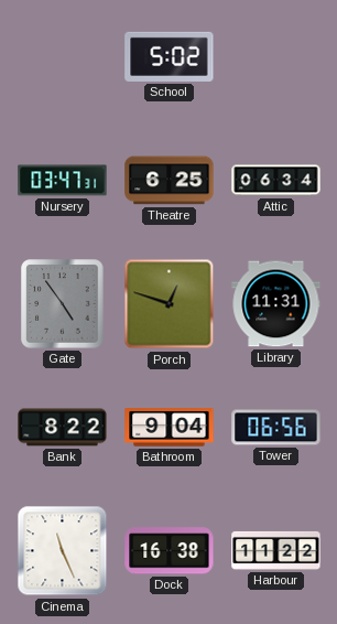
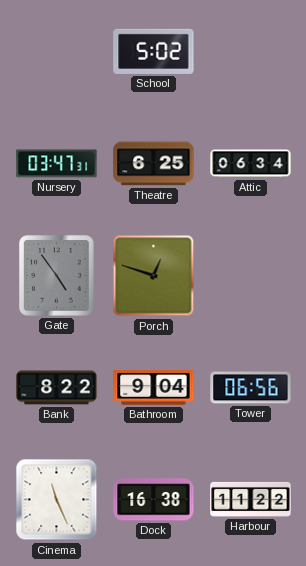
Library: 11:31 -> none (276, 304)
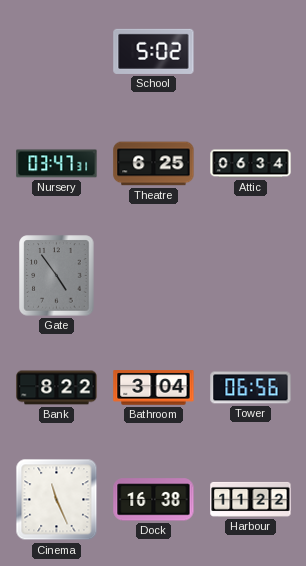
Porch: 12:48 -> none (154, 276)
Bathroom: 9:04 -> 3:04 (154, 388)
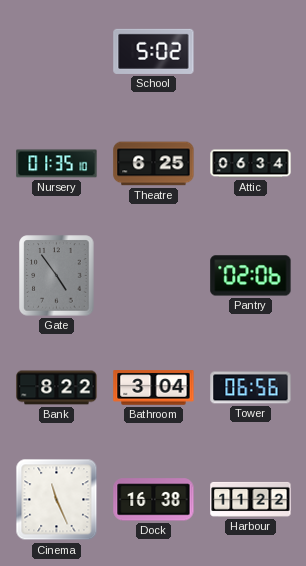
Nursery: 03:47 -> 01:35 (57, 164)
Pantry: none -> 02:06 (251, 276)
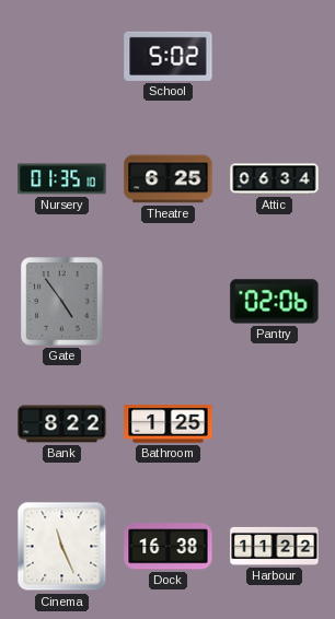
Bathroom: 3:04 -> 1:25 (169, 424)
Tower: 06:56 -> none (251, 388)
